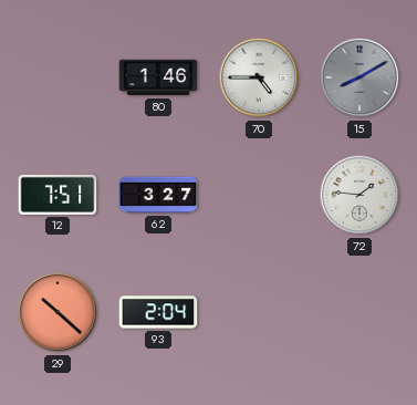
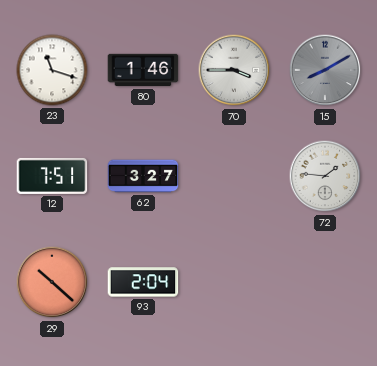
23: none -> 11:18 (52, 70)
70: 4:45 -> 3:45 (234, 70)
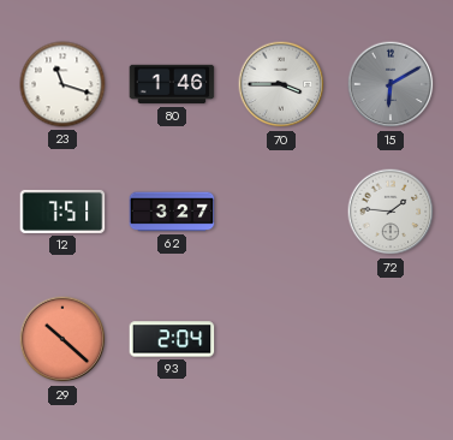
15: 8:10 -> 6:10 (391, 84)
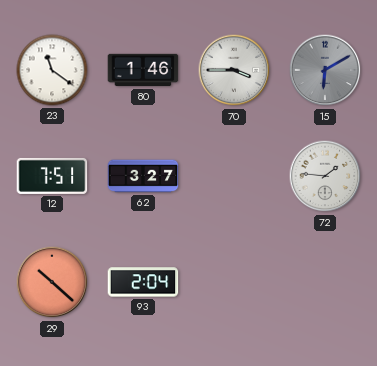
23: 11:18 -> 11:21 (52, 70)
